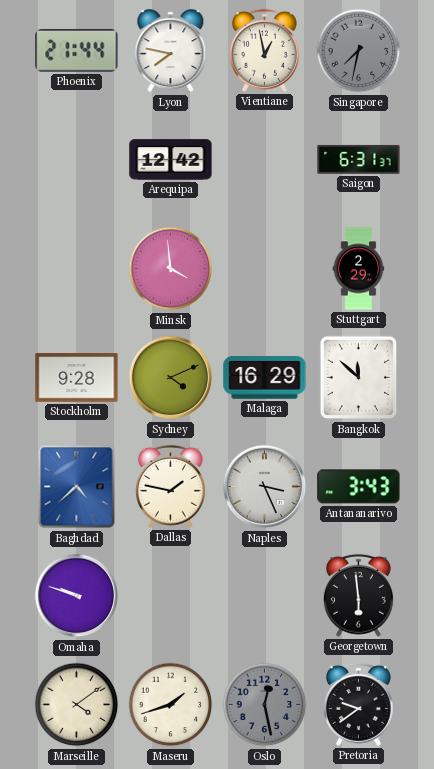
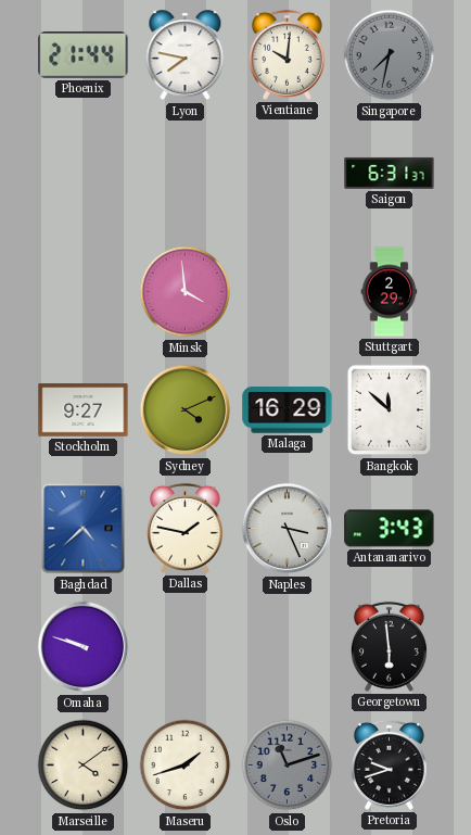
Vientiane: 12:58 -> 10:01 (287, 54)
Arequipa: 12:42 -> none (171, 160)
Stockholm: 9:28 -> 9:27 (84, 410)
Oslo: 12:28 -> 11:12 (288, 766)
Pretoria: 9:39 -> 9:42 (389, 764)
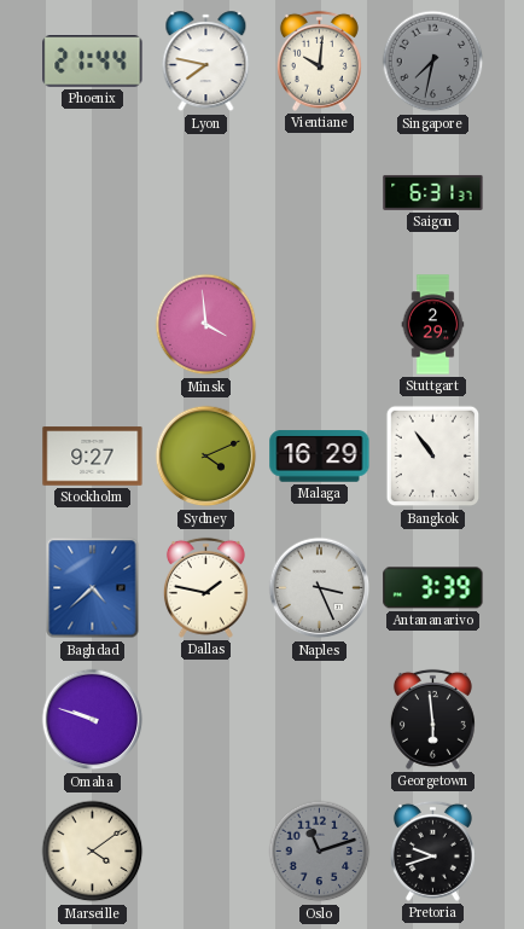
Bangkok: 11:52 -> 10:54 (433, 457)
Antananarivo: 3:43 -> 3:39 (433, 588)
Maseru: 1:42 -> none (186, 766)
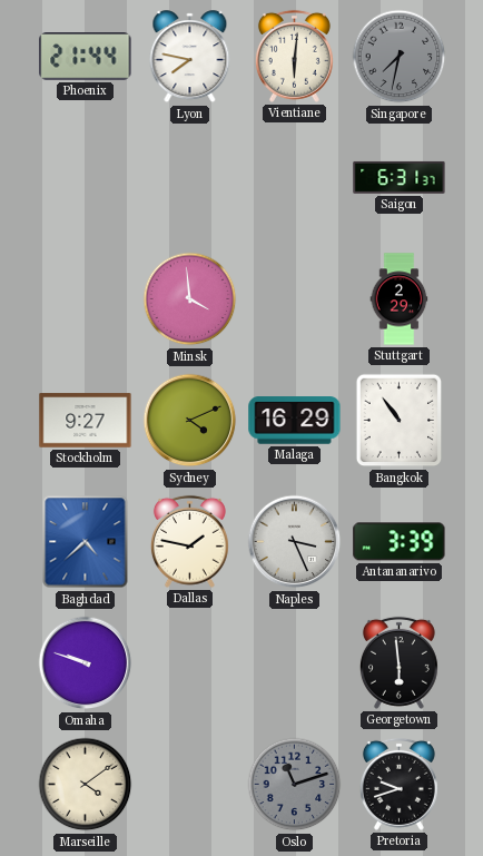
Vientiane: 10:01 -> 6:01 (294, 56)
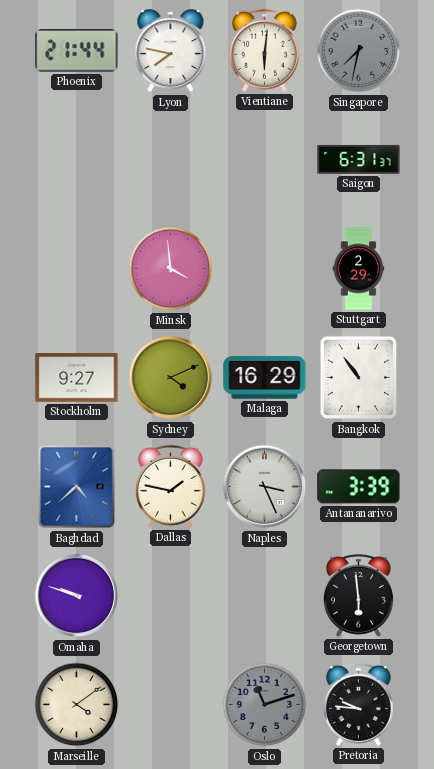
Pretoria: 9:42 -> 9:46 (358, 704)
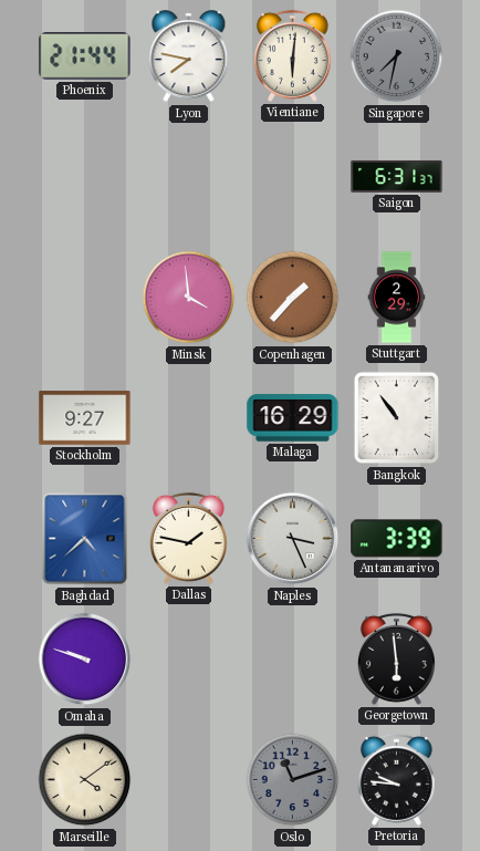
Copenhagen: none -> 1:37 (293, 298)
Sydney: 4:11 -> none (171, 378)
